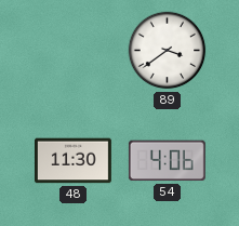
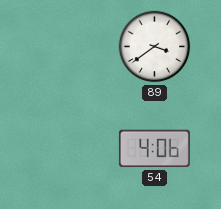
48: 11:30 -> none (72, 161)
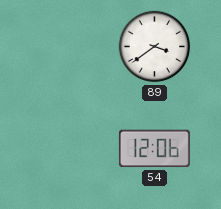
54: 4:06 -> 12:06 (154, 149)
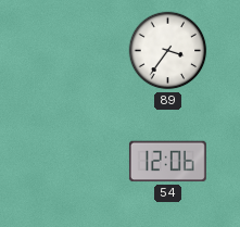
89: 3:39 -> 3:36 (168, 51)
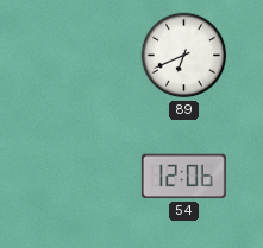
89: 3:36 -> 6:41 (184, 56)
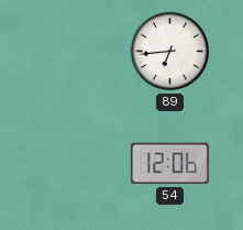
89: 6:41 -> 6:44 (170, 52)
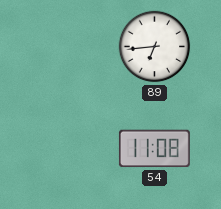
54: 12:06 -> 11:08 (154, 149)
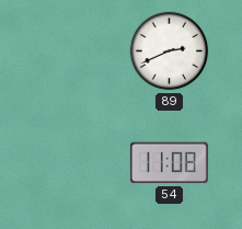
89: 6:44 -> 2:41 (170, 51)
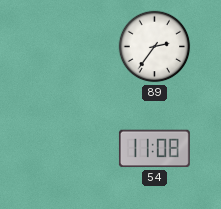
89: 2:41 -> 2:36 (155, 47)
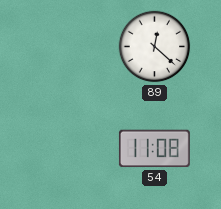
89: 2:36 -> 12:22 (155, 47)
